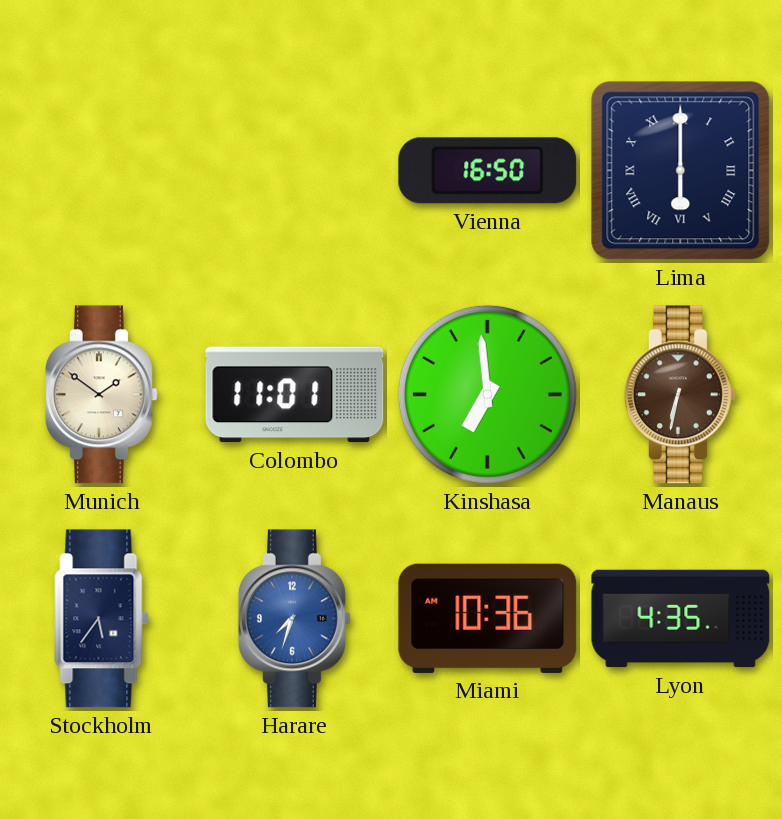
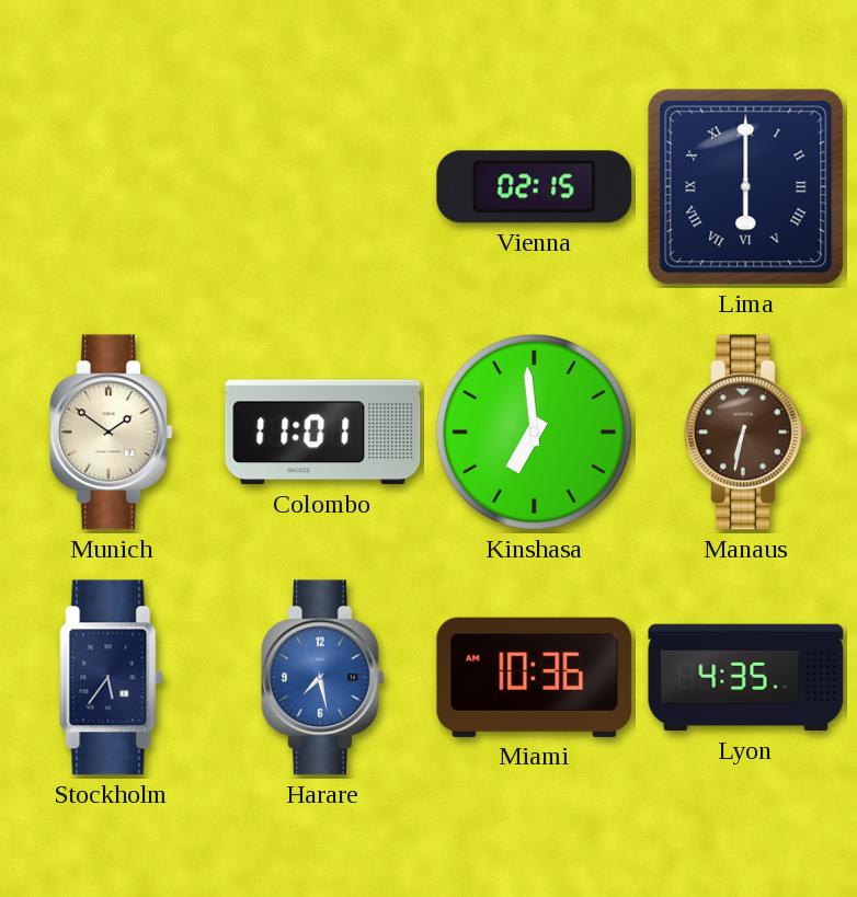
Vienna: 16:50 -> 02:15 (535, 187)
Harare: 7:33 -> 7:28 (322, 678)
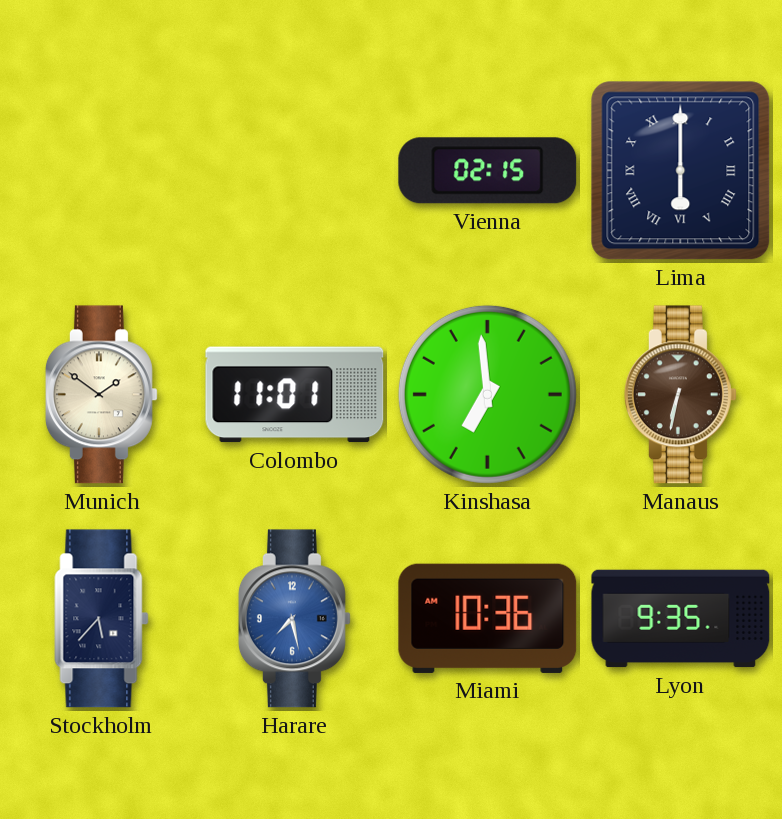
Stockholm: 5:36 -> 5:37 (102, 619)
Lyon: 4:35 -> 9:35 (681, 619)
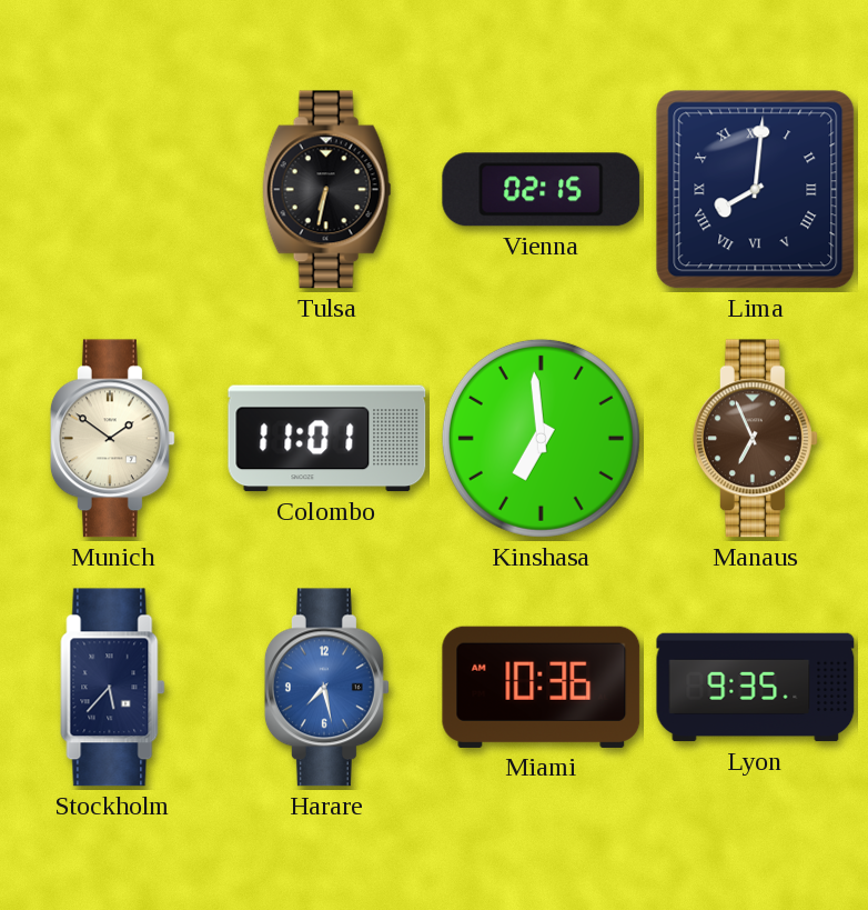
Tulsa: none -> 6:32 (326, 190)
Lima: 6:00 -> 8:01 (756, 190)
Manaus: 6:32 -> 6:56 (755, 439)
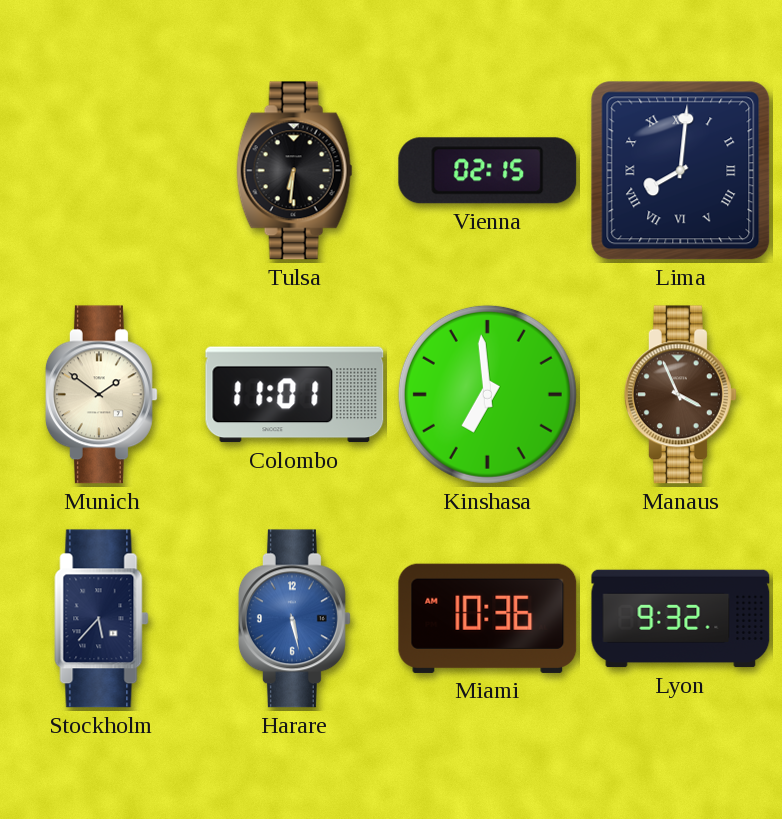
Tulsa: 6:32 -> 6:31 (294, 171)
Manaus: 6:56 -> 3:56 (680, 395)
Harare: 7:28 -> 5:28 (294, 619)
Lyon: 9:35 -> 9:32 (681, 619)
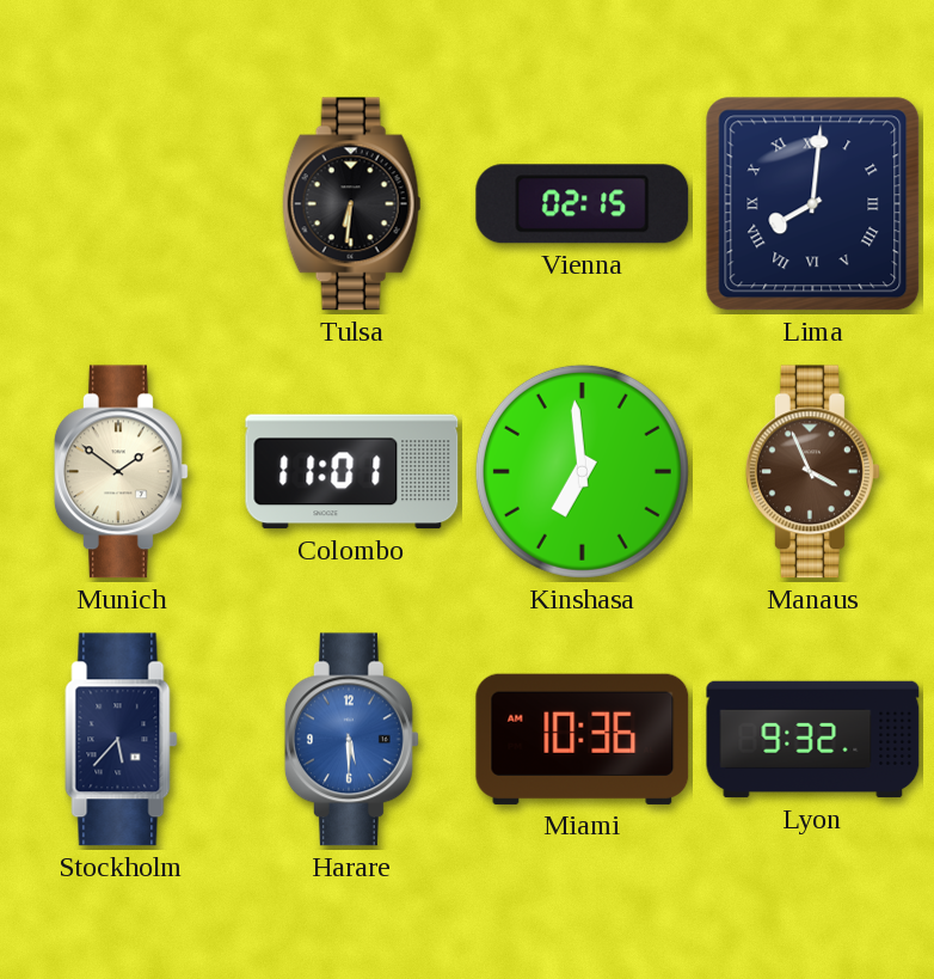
Harare: 5:28 -> 5:30 (351, 740)
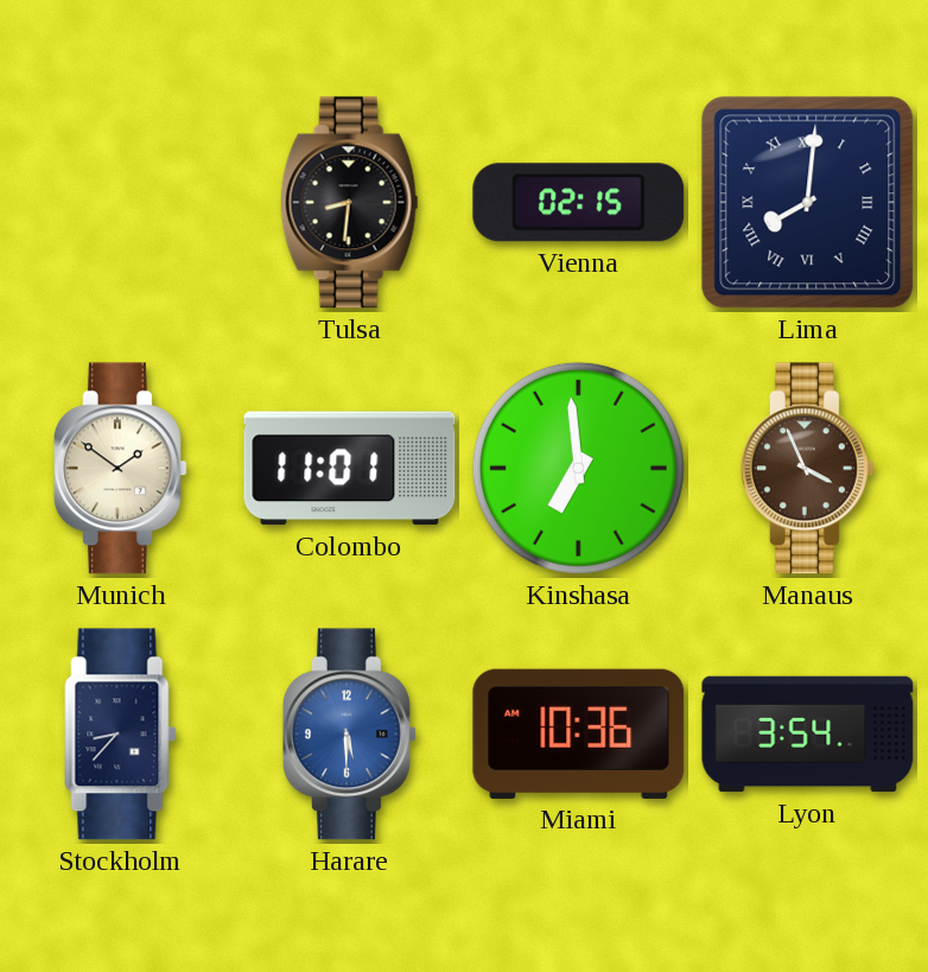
Tulsa: 6:31 -> 8:31 (349, 203)
Stockholm: 5:37 -> 8:37 (121, 735)
Lyon: 9:32 -> 3:54 (808, 735)
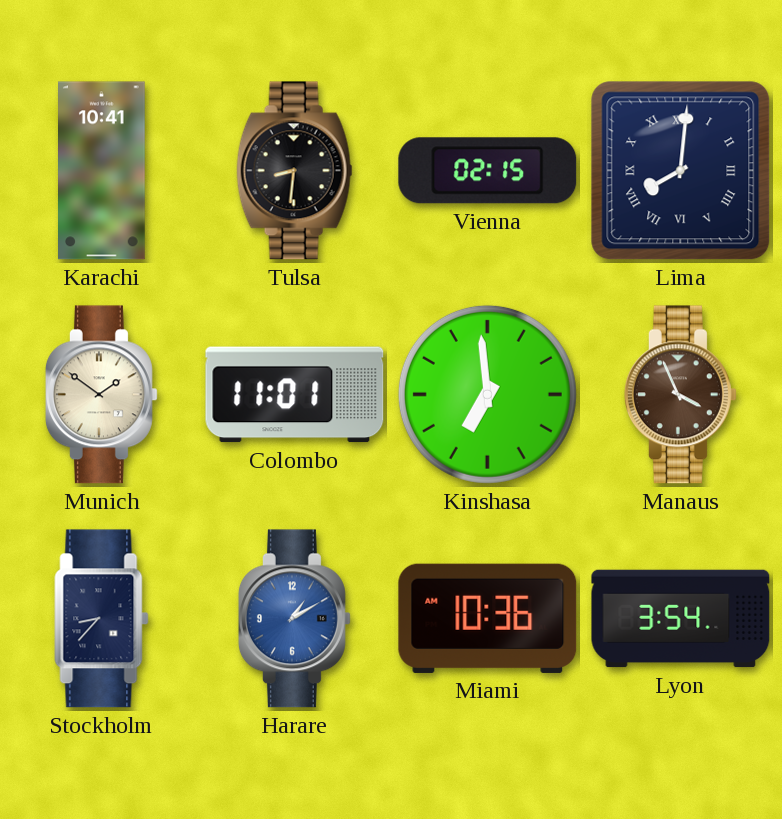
Karachi: none -> 10:41 (102, 171)
Harare: 5:30 -> 1:10 (294, 619)
